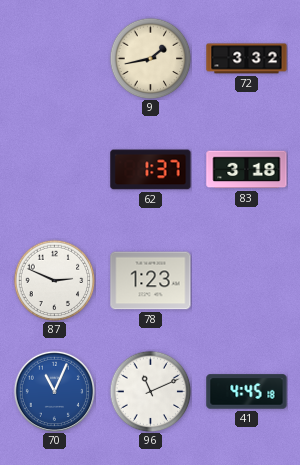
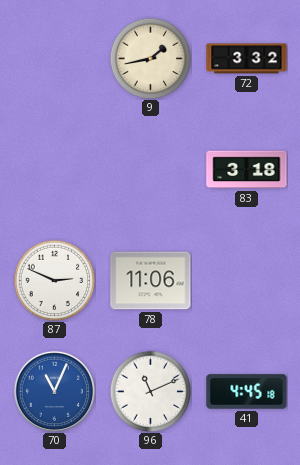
62: 1:37 -> none (151, 170)
78: 1:23 -> 11:06 (151, 281)
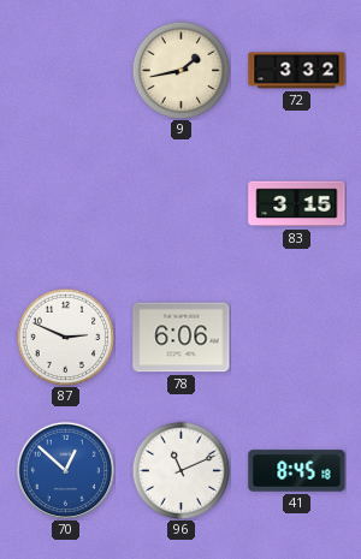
83: 3:18 -> 3:15 (297, 204)
78: 11:06 -> 6:06 (182, 338)
70: 11:04 -> 12:52 (65, 470)
41: 4:45 -> 8:45 (297, 471)
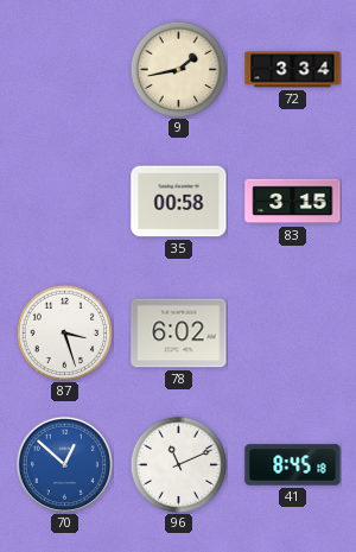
72: 3:32 -> 3:34 (293, 70)
35: none -> 00:58 (179, 202)
87: 2:49 -> 3:27 (64, 332)
78: 6:06 -> 6:02 (179, 334)
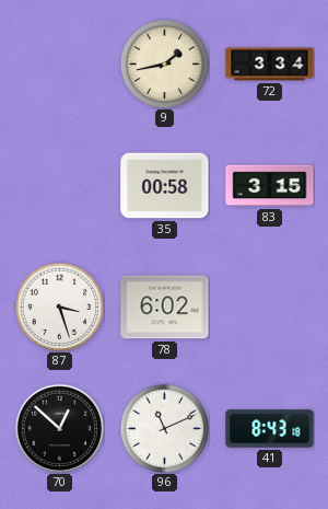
70 dial: blue -> black (59, 428)
41: 8:45 -> 8:43 (270, 429)
